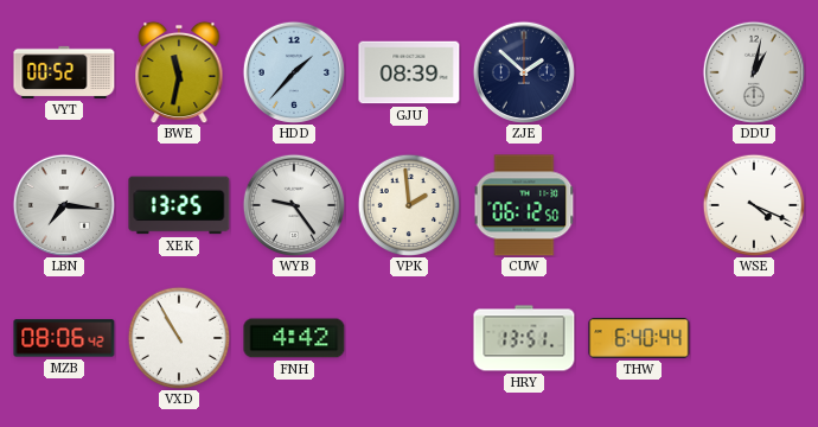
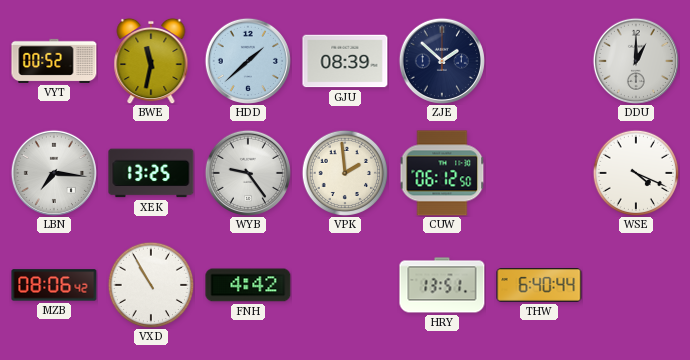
HDD: 1:37 -> 1:38 (248, 61)
DDU: 1:02 -> 1:00 (636, 61)
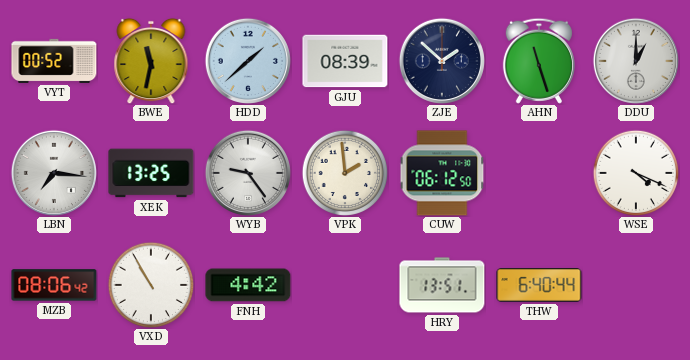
AHN: none -> 11:27 (539, 61)
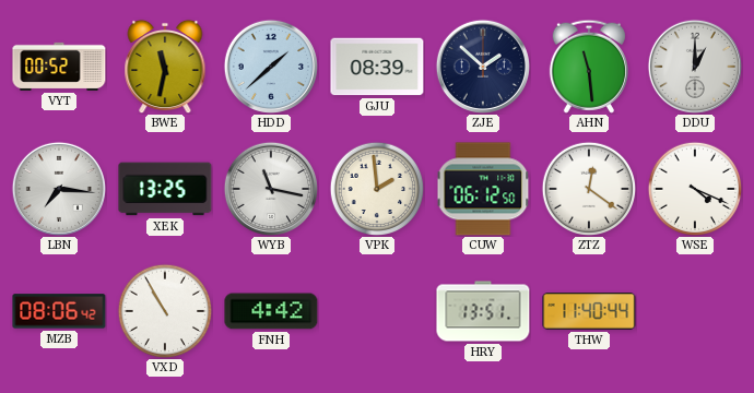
AHN: 11:27 -> 11:29 (589, 67)
WYB: 9:24 -> 11:17 (271, 189)
ZTZ: none -> 12:21 (589, 189)
THW: 6:40 -> 11:40 (589, 311)
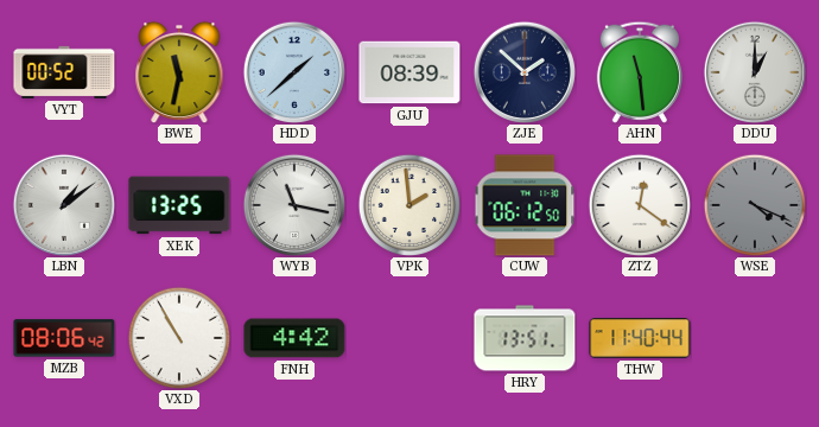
LBN: 7:16 -> 1:09 (64, 205)
WSE dial: white -> grey (755, 205)
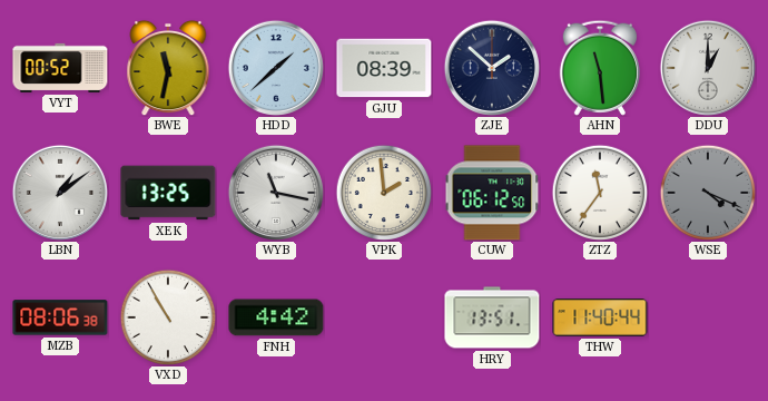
ZTZ: 12:21 -> 11:36 (600, 193)
MZB: 08:06:42 -> 08:06:38 (60, 317)
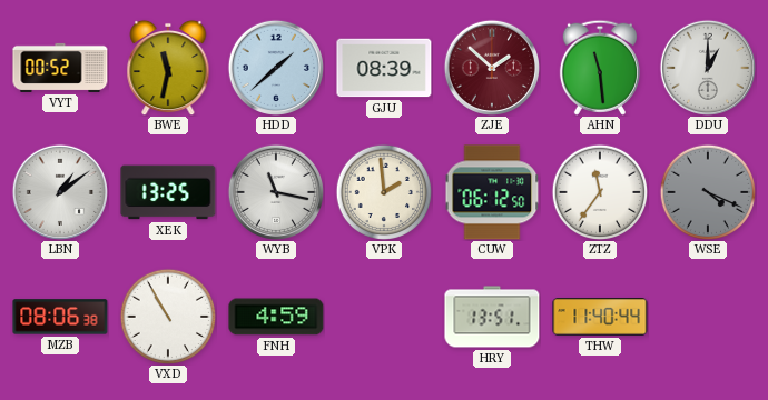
ZJE dial: navy -> burgundy (492, 68)
FNH: 4:42 -> 4:59 (276, 317)
